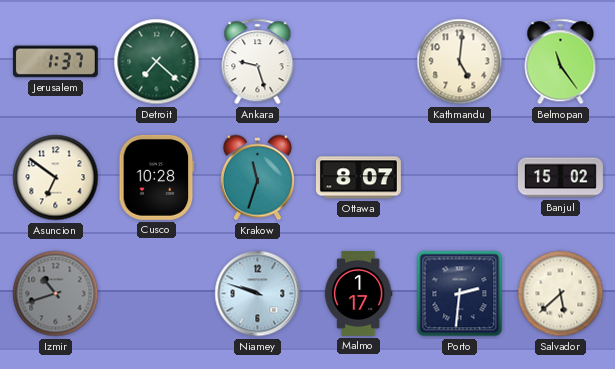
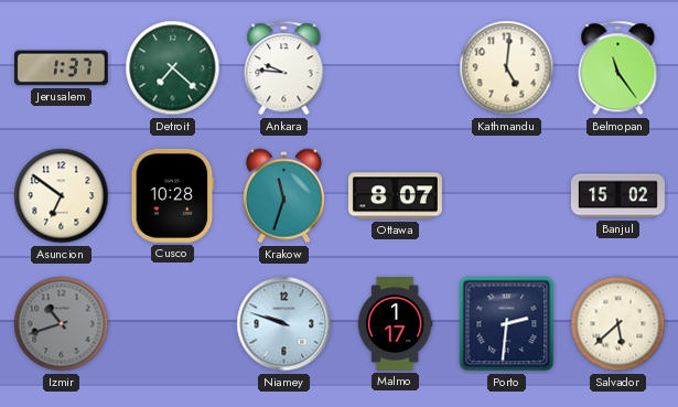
Ankara: 9:27 -> 9:46 (284, 68)
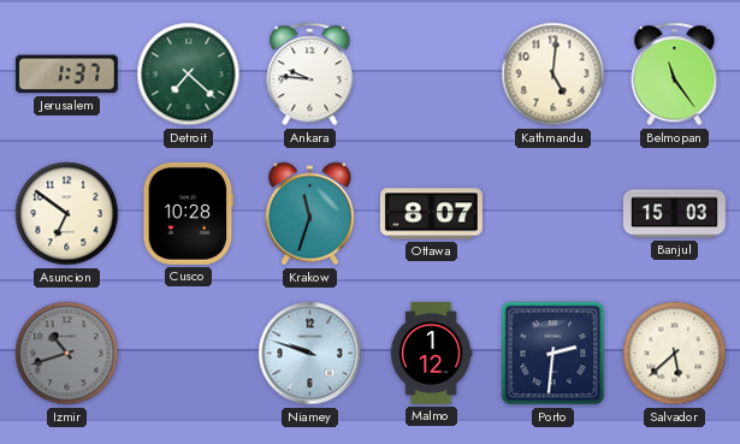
Banjul: 15:02 -> 15:03 (674, 214)
Malmo: 1:17 -> 1:12 (431, 353)
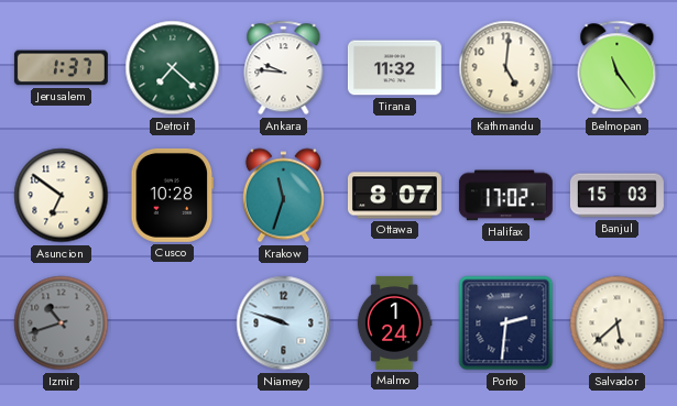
Tirana: none -> 11:32 (394, 68)
Halifax: none -> 17:02 (505, 196)
Malmo: 1:12 -> 1:24 (394, 322)
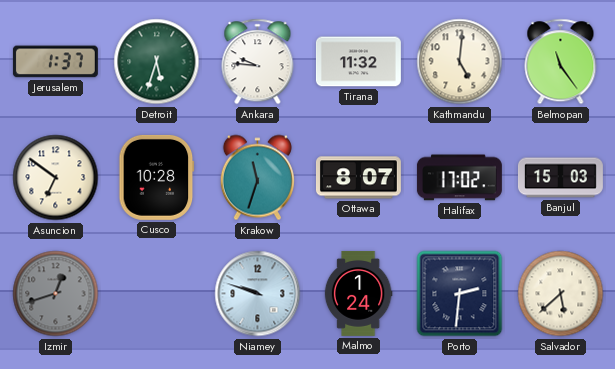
Detroit: 7:22 -> 5:33 (157, 62)
Izmir: 10:42 -> 12:42 (56, 294)
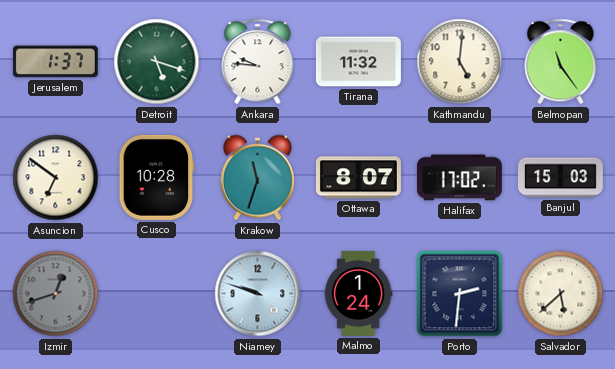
Detroit: 5:33 -> 5:18 (157, 62)
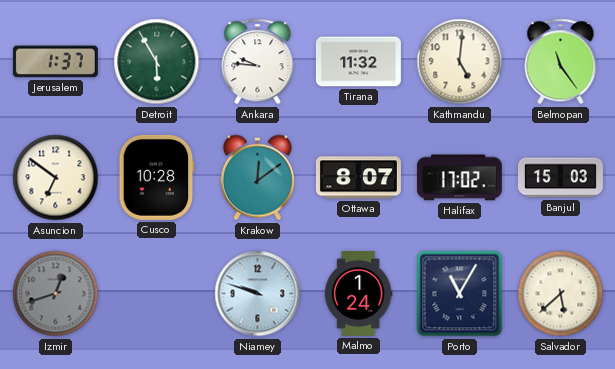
Detroit: 5:18 -> 5:55 (157, 62)
Krakow: 11:33 -> 12:09 (257, 178)
Porto: 2:31 -> 11:05 (460, 294)
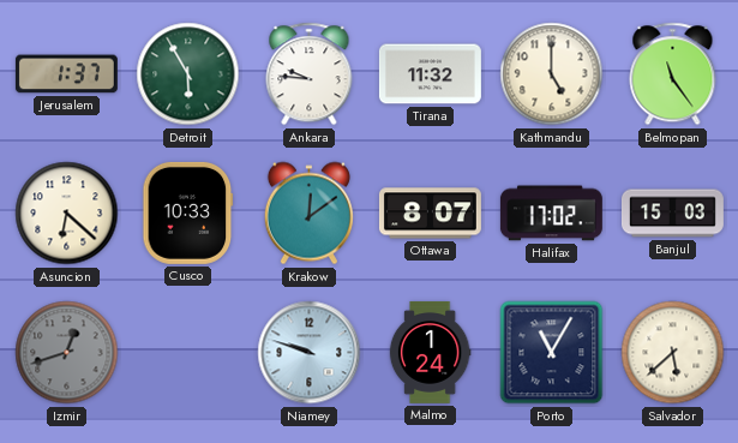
Kathmandu: 5:01 -> 5:00 (552, 74)
Asuncion: 6:51 -> 6:22 (67, 214)
Cusco: 10:28 -> 10:33 (188, 212)
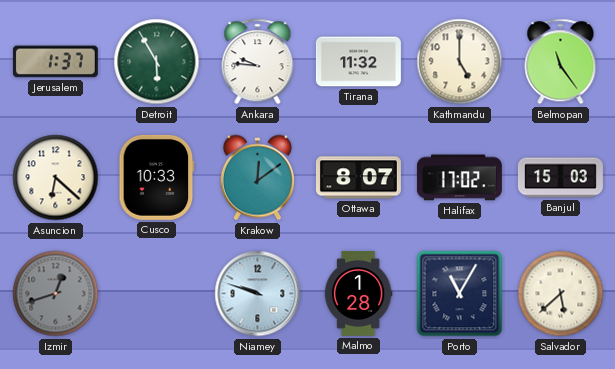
Malmo: 1:24 -> 1:28 (358, 293)
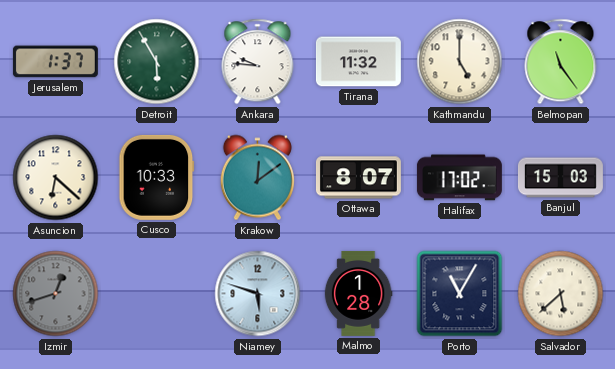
Niamey: 9:48 -> 5:48 (258, 294)
